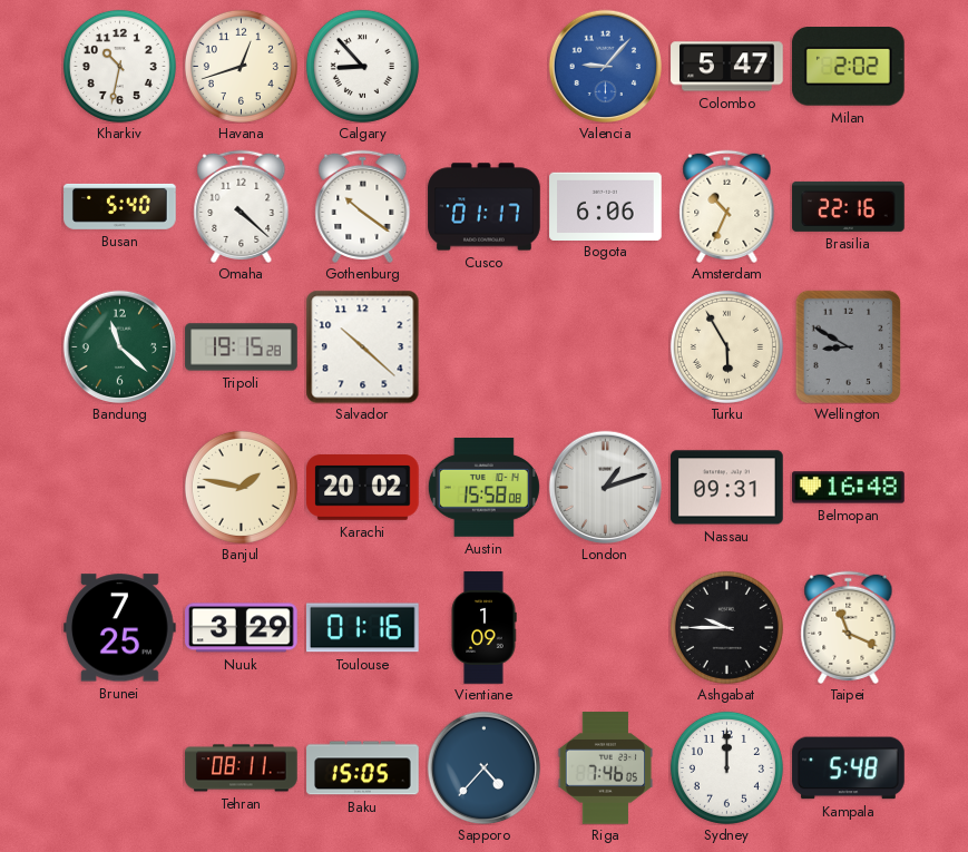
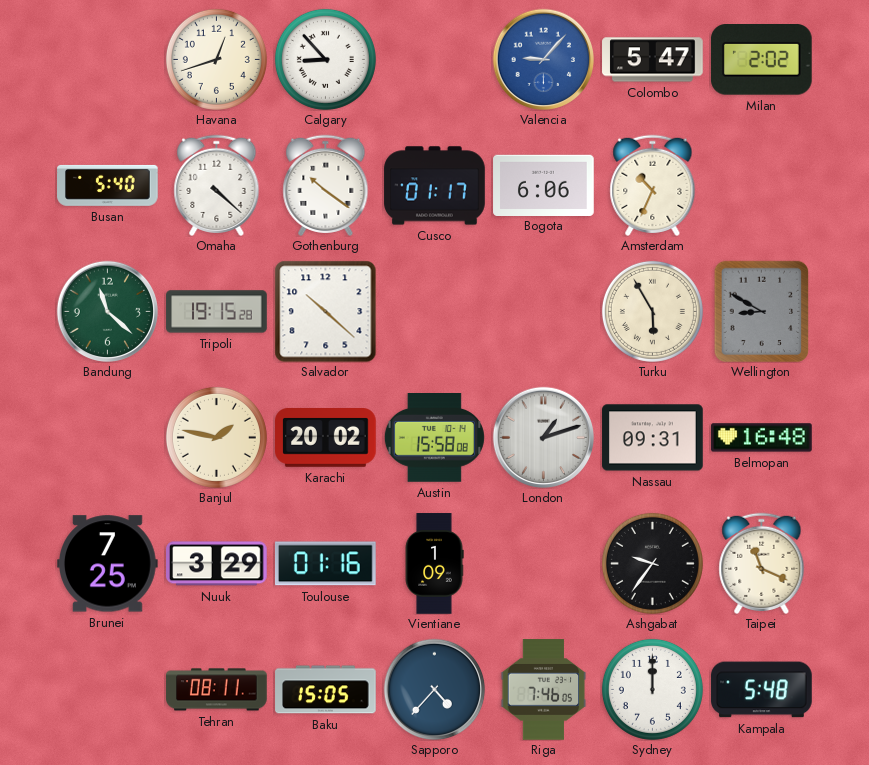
Kharkiv: 10:32 -> none (119, 66)
Brasilia: 22:16 -> none (849, 206)
Ashgabat: 9:45 -> 9:36 (652, 563)
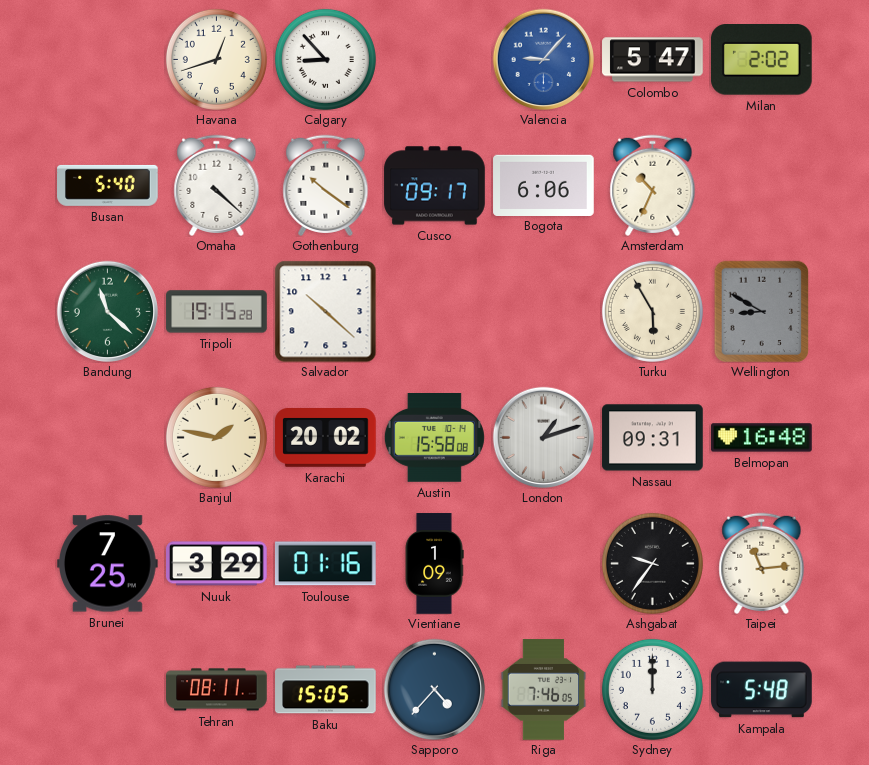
Cusco: 01:17 -> 09:17 (435, 186)
Taipei: 11:19 -> 11:14 (762, 563)
